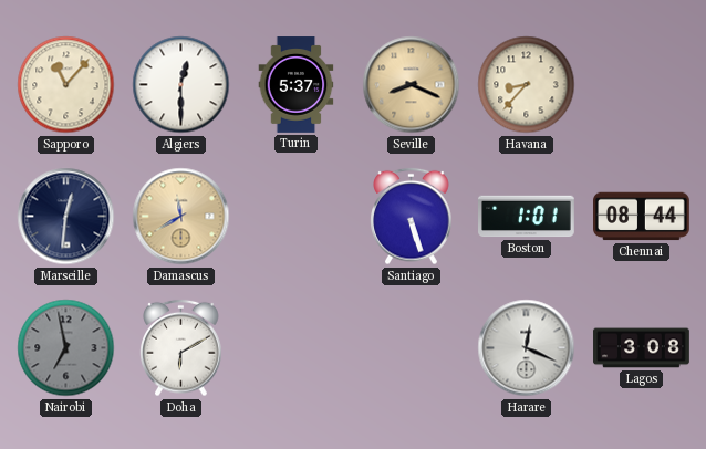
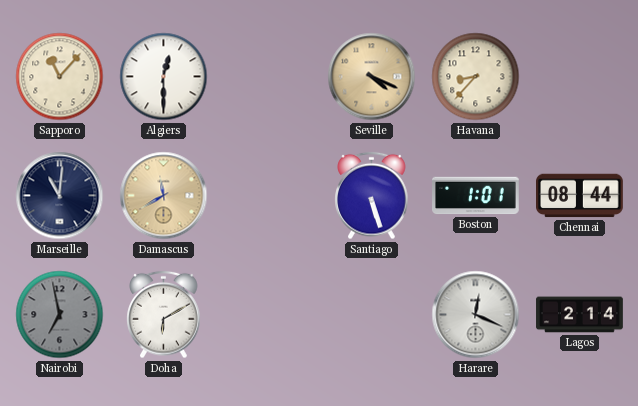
Turin: 5:37 -> none (297, 85)
Seville: 8:19 -> 4:19 (372, 77)
Marseille: 12:31 -> 11:01 (60, 196)
Lagos: 3:08 -> 2:14 (580, 315)
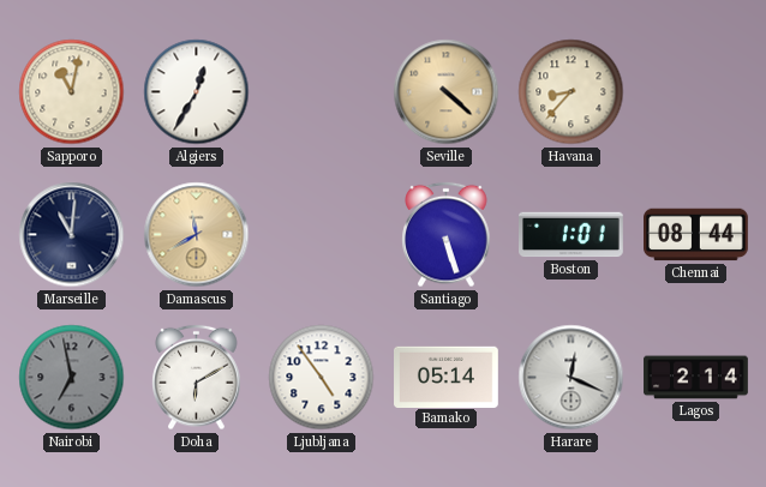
Sapporo: 11:07 -> 11:02 (72, 92)
Algiers: 12:30 -> 12:35 (197, 92)
Seville: 4:19 -> 4:22 (447, 92)
Ljubljana: none -> 4:54 (322, 378)
Bamako: none -> 05:14 (447, 377)
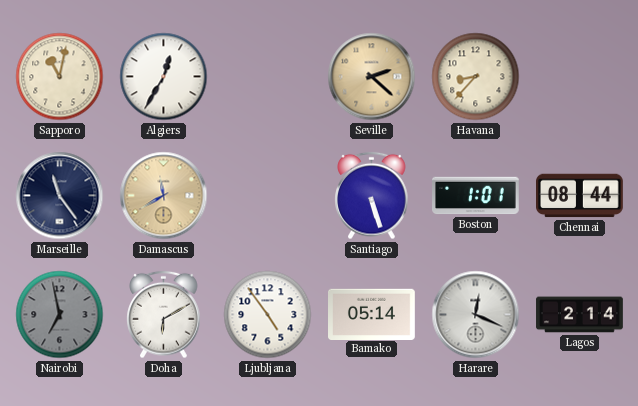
Seville: 4:22 -> 2:22 (372, 77)
Marseille: 11:01 -> 11:24 (60, 196)
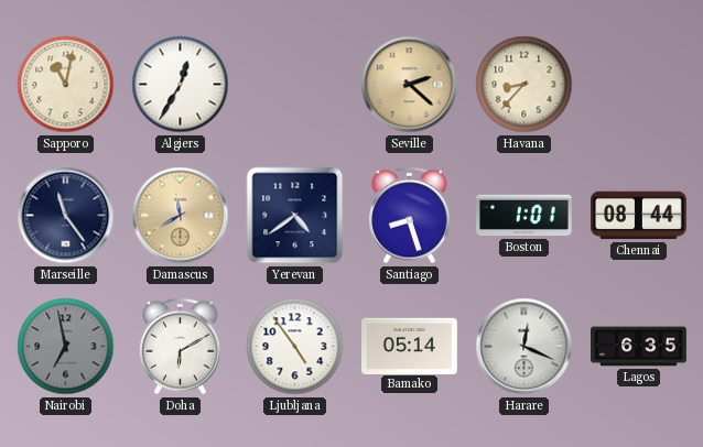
Yerevan: none -> 4:39 (295, 216)
Santiago: 5:27 -> 8:27 (410, 216)
Lagos: 2:14 -> 6:35 (639, 347)
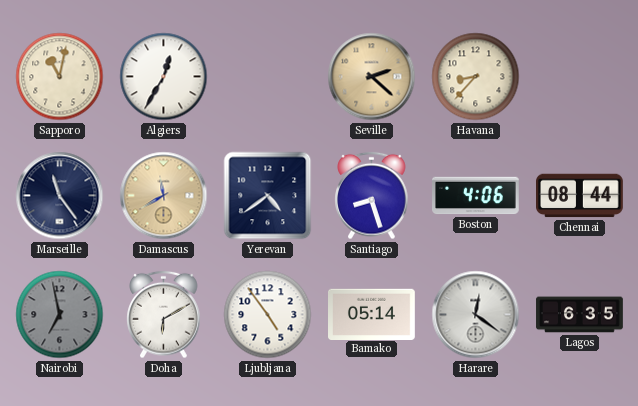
Boston: 1:01 -> 4:06 (476, 196)
Harare: 12:19 -> 12:21 (476, 315)
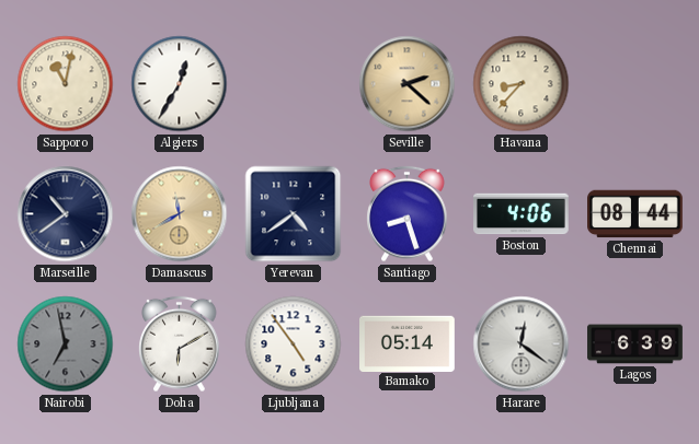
Marseille: 11:24 -> 10:39 (66, 214)
Lagos: 6:35 -> 6:39 (635, 344)
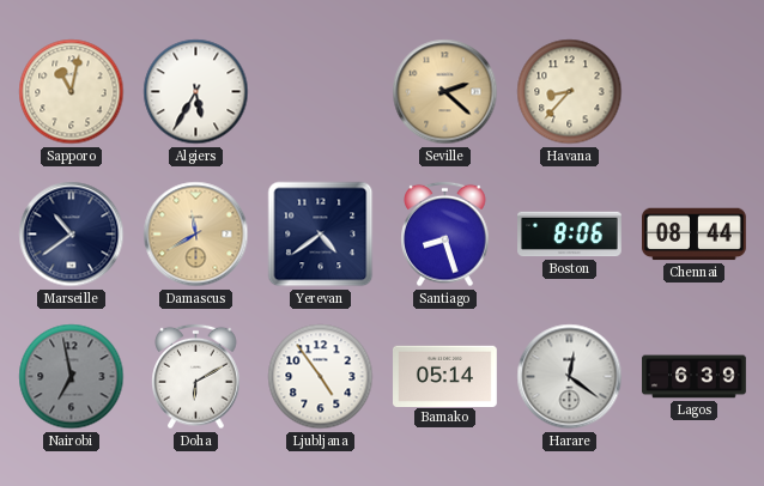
Algiers: 12:35 -> 5:35 (196, 92)
Boston: 4:06 -> 8:06 (570, 235)
